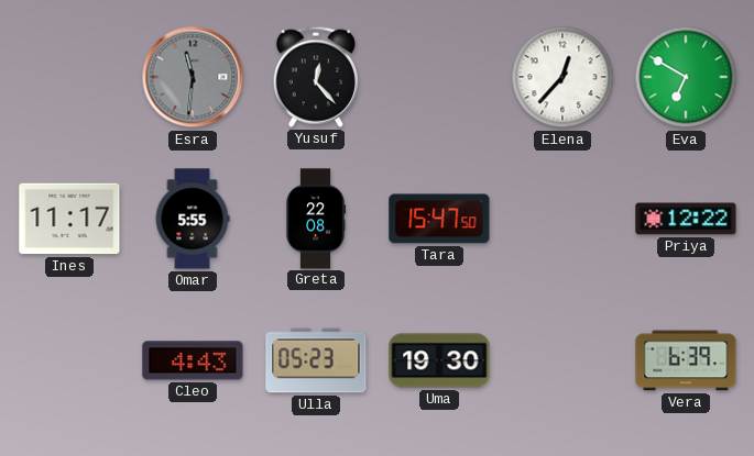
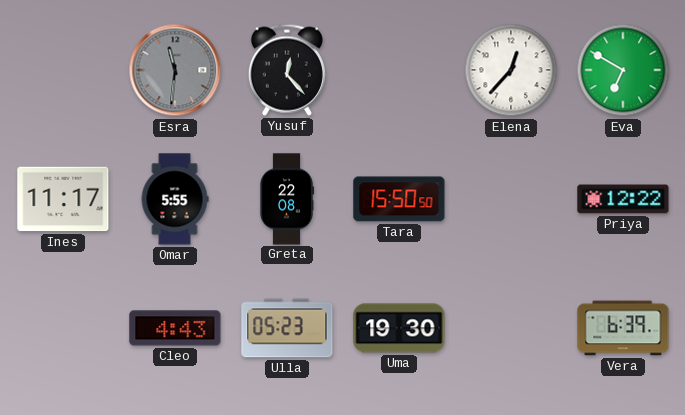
Tara: 15:47 -> 15:50 (399, 199)
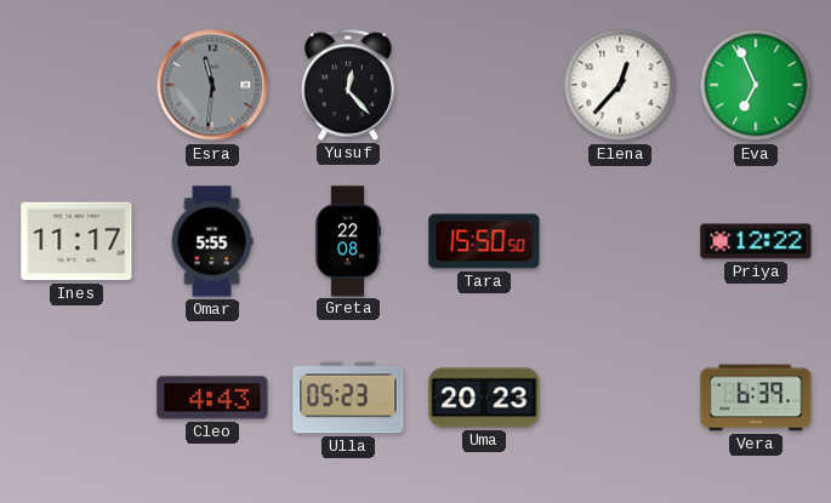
Eva: 6:50 -> 6:56 (756, 85)
Uma: 19:30 -> 20:23 (484, 398)
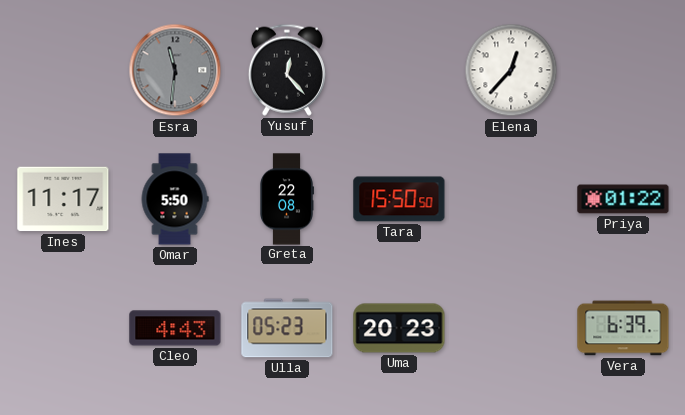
Eva: 6:56 -> none (756, 85)
Omar: 5:55 -> 5:50 (175, 199)
Priya: 12:22 -> 01:22 (623, 199)
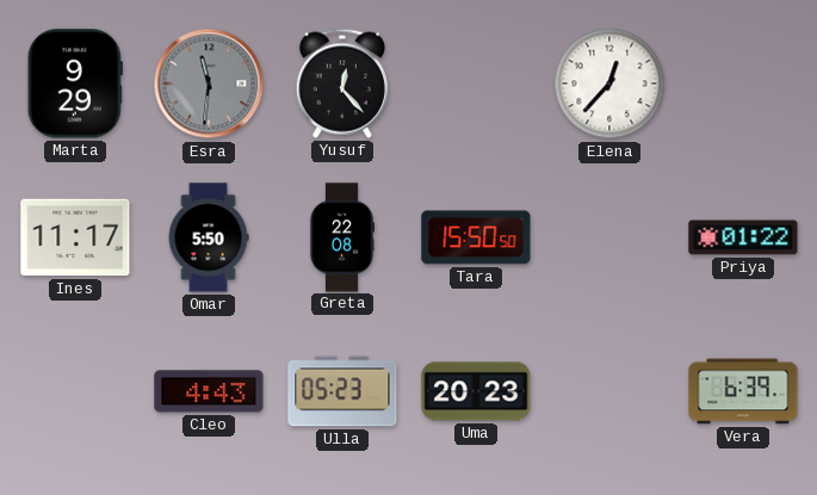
Marta: none -> 9:29 (75, 83)
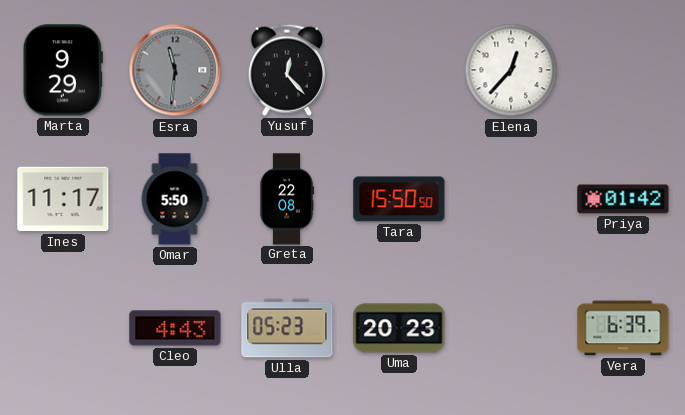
Priya: 01:22 -> 01:42 (623, 199)
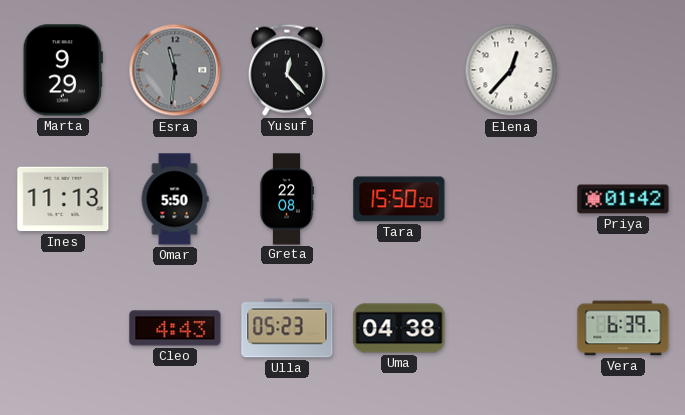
Ines: 11:17 -> 11:13 (63, 199)
Uma: 20:23 -> 04:38 (399, 328)
